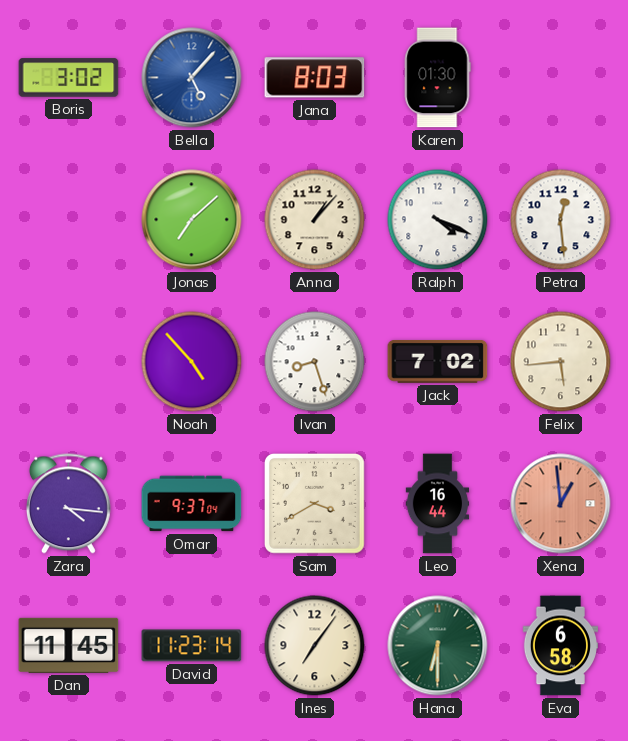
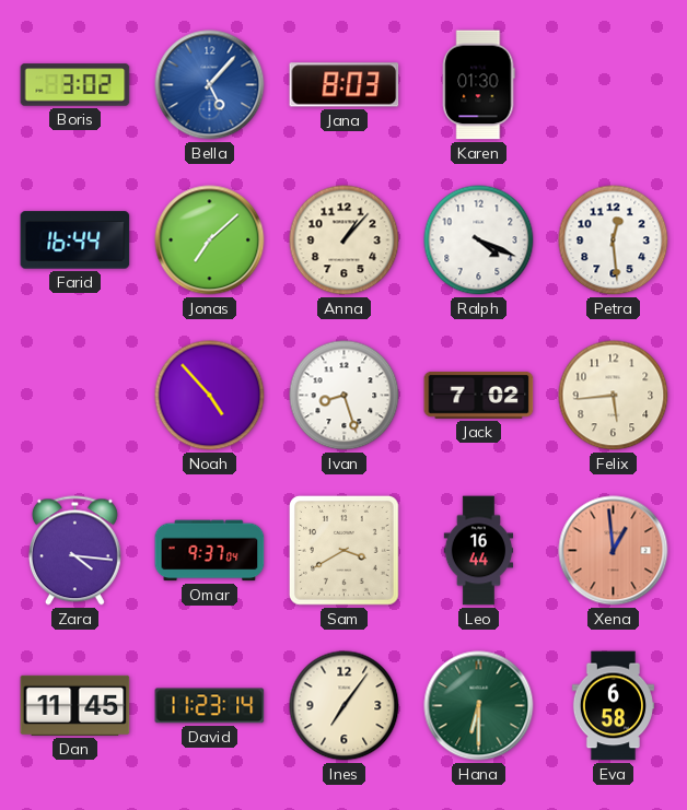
Farid: none -> 16:44 (75, 240)
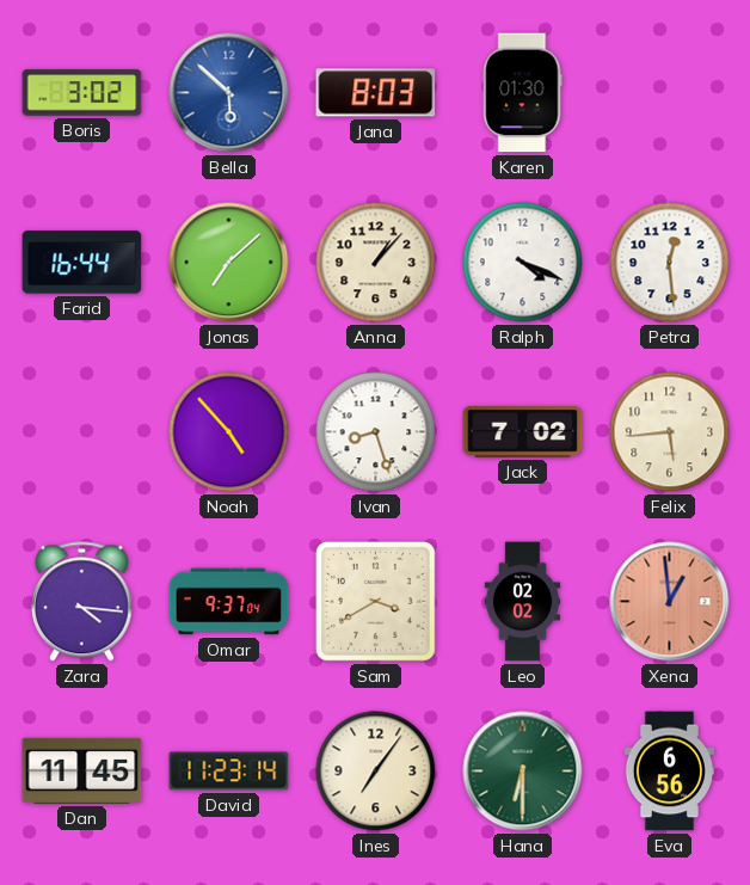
Bella: 5:07 -> 5:52 (229, 93)
Leo: 16:44 -> 02:02 (523, 602)
Eva: 6:58 -> 6:56 (669, 772)
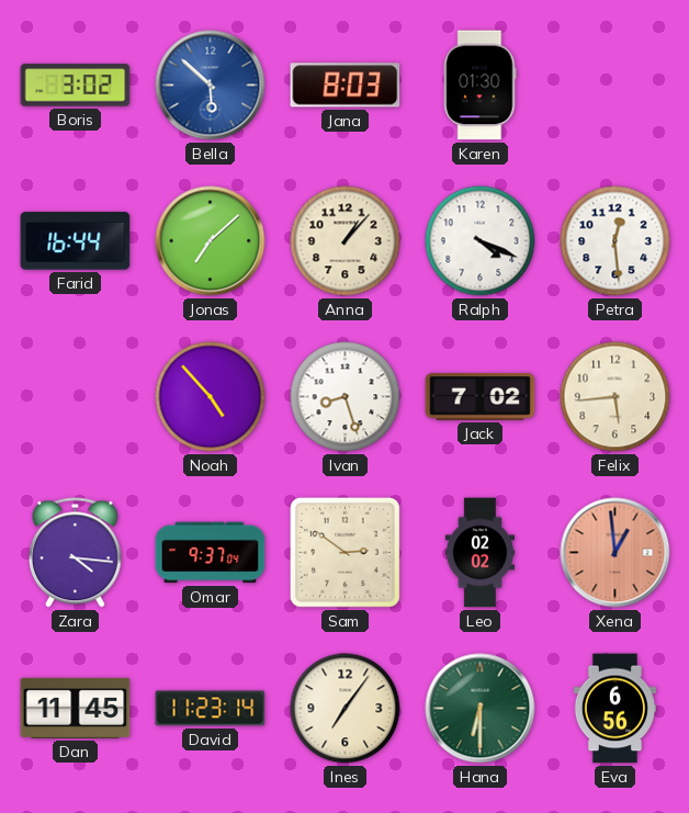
Sam: 3:40 -> 2:51 (346, 553)
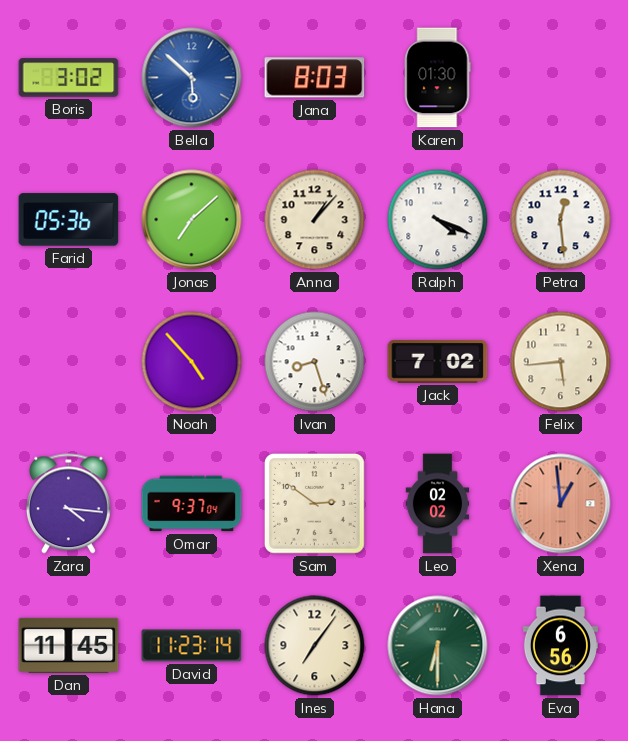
Farid: 16:44 -> 05:36 (69, 220)
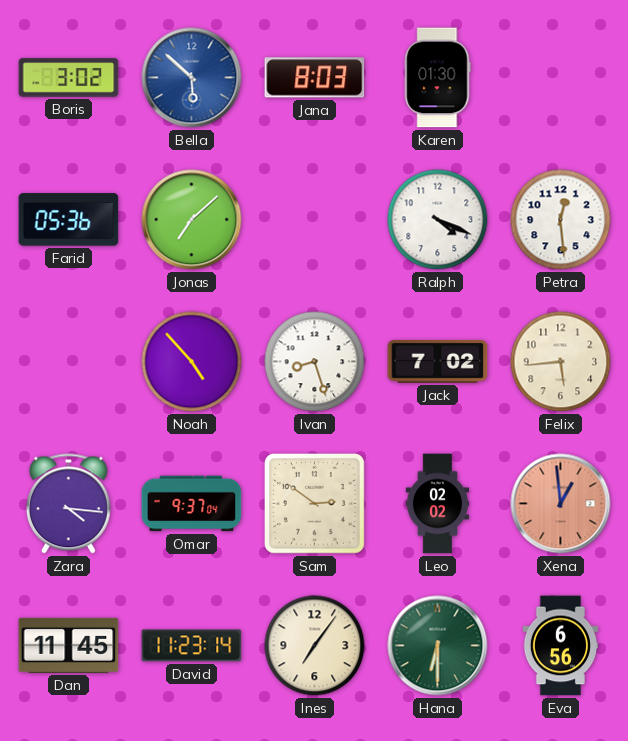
Anna: 1:07 -> none (315, 220)
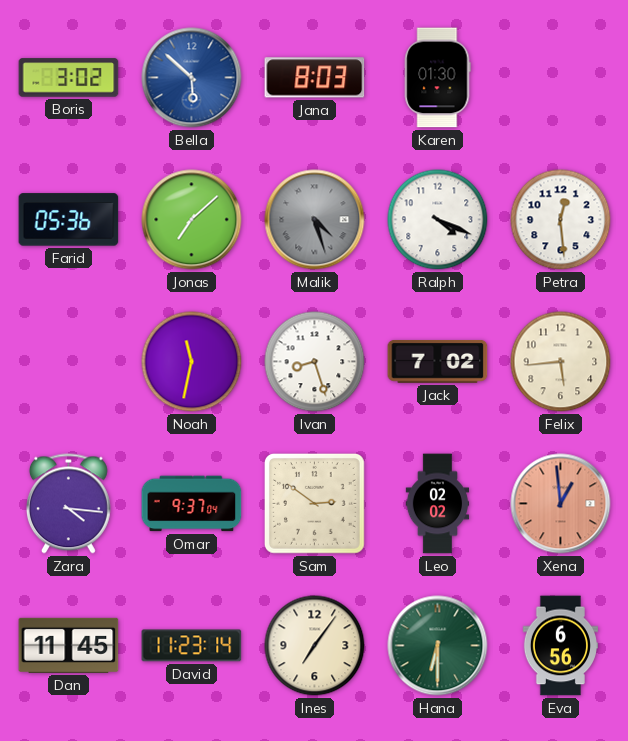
Malik: none -> 4:27 (315, 220)
Noah: 4:53 -> 11:32 (192, 362)
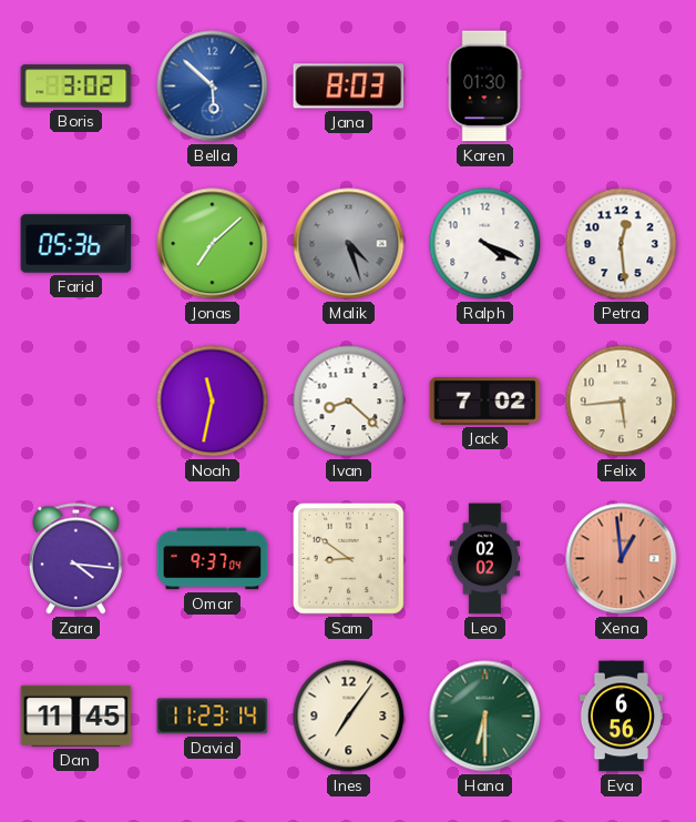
Ivan: 8:27 -> 8:22 (349, 402)
Sam: 2:51 -> 8:51 (349, 559)
